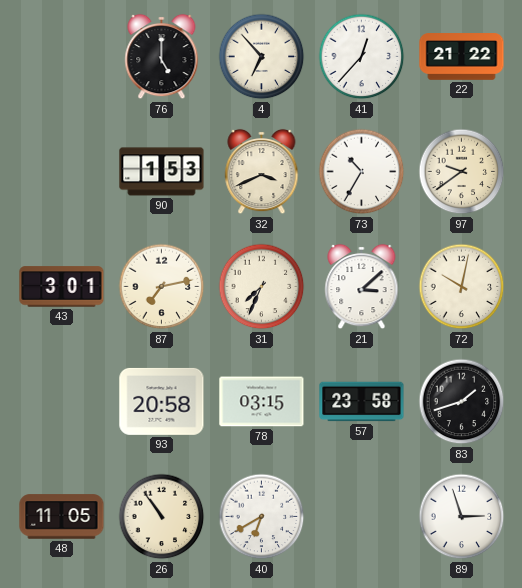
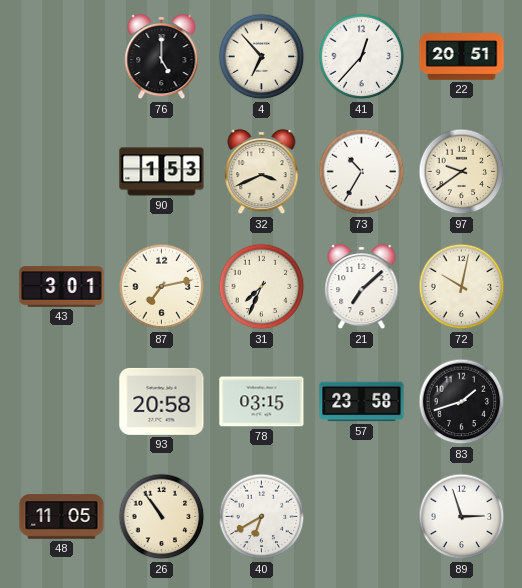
22: 21:22 -> 20:51 (462, 57)
21: 3:08 -> 7:08 (362, 287)
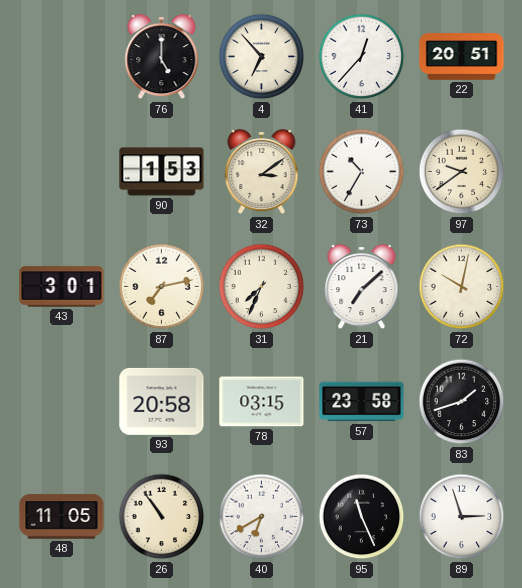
32: 3:41 -> 3:09 (262, 172)
95: none -> 11:26 (362, 517)
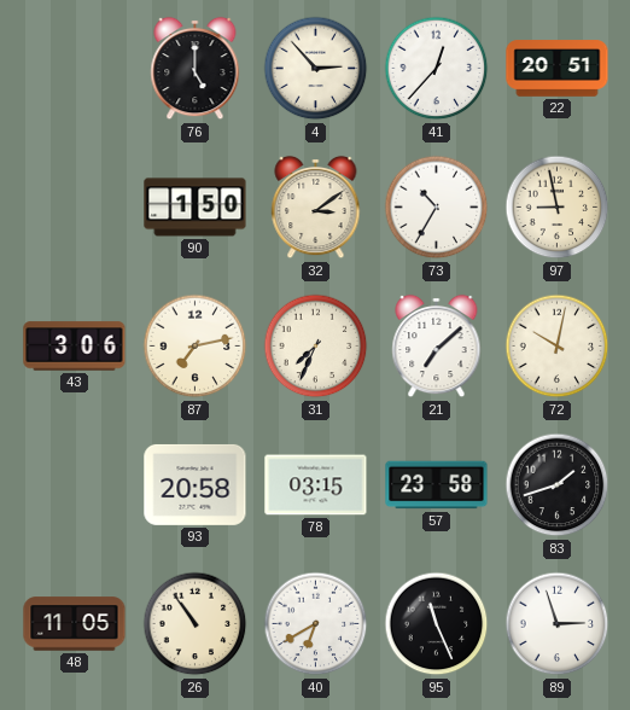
4: 6:53 -> 2:53 (316, 69)
90: 1:53 -> 1:50 (196, 208)
97: 9:39 -> 8:58 (558, 208)
43: 3:01 -> 3:06 (75, 347)
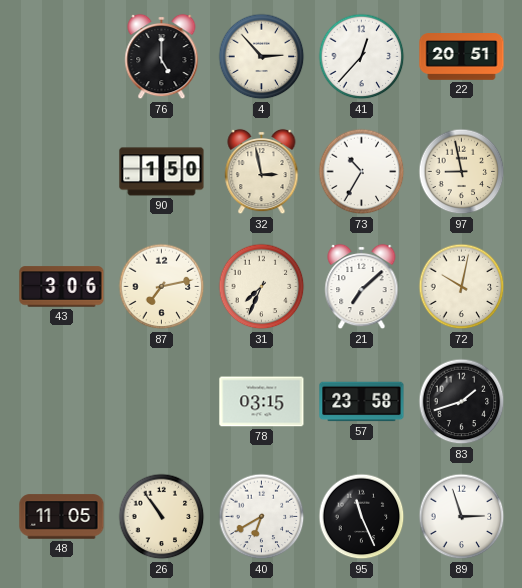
32: 3:09 -> 2:58 (262, 172)
93: 20:58 -> none (196, 484)
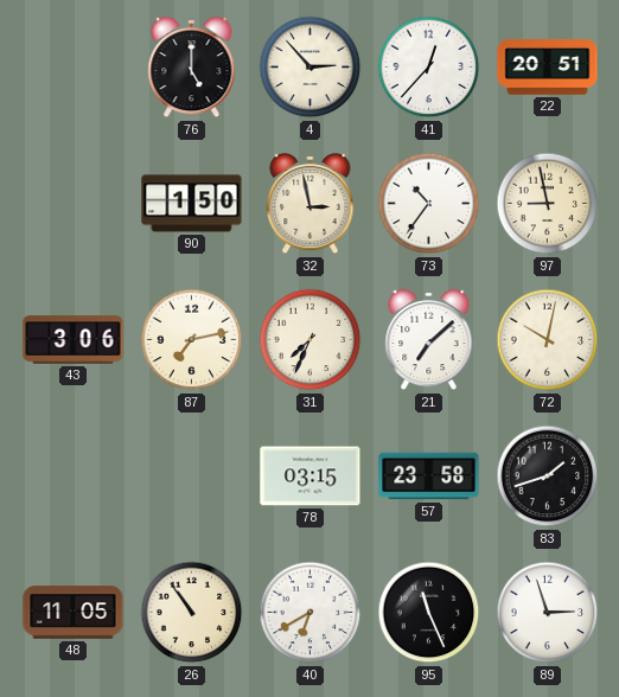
73: 10:35 -> 10:36 (429, 204)
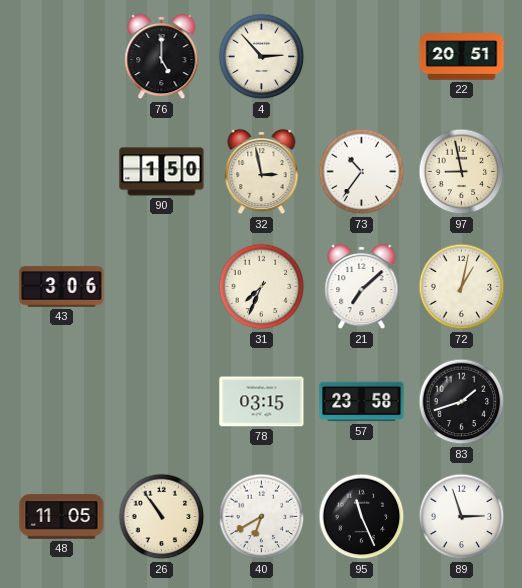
41: 12:37 -> none (429, 68)
87: 7:13 -> none (192, 340)
72: 10:02 -> 1:02 (462, 287)
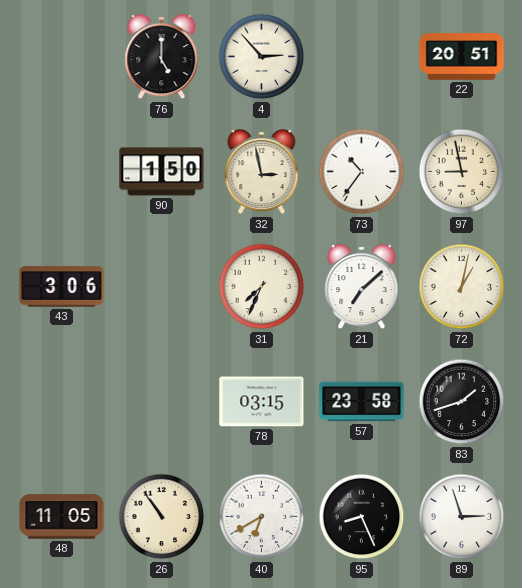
95: 11:26 -> 8:26 (362, 517)
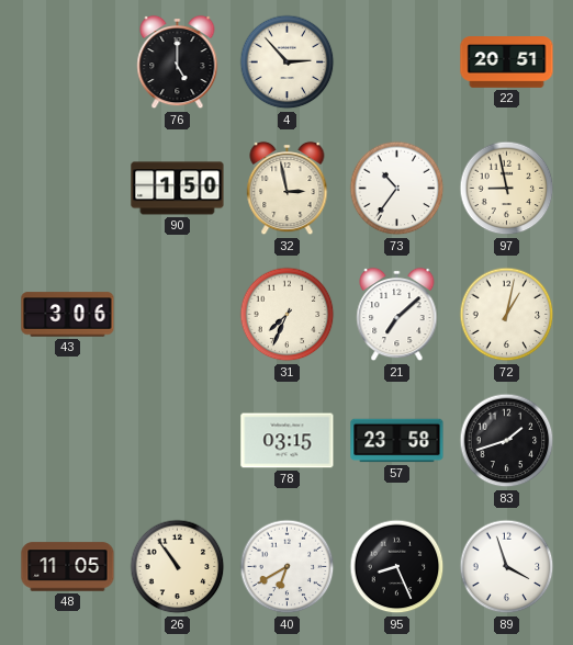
89: 2:57 -> 3:57 (507, 567)
